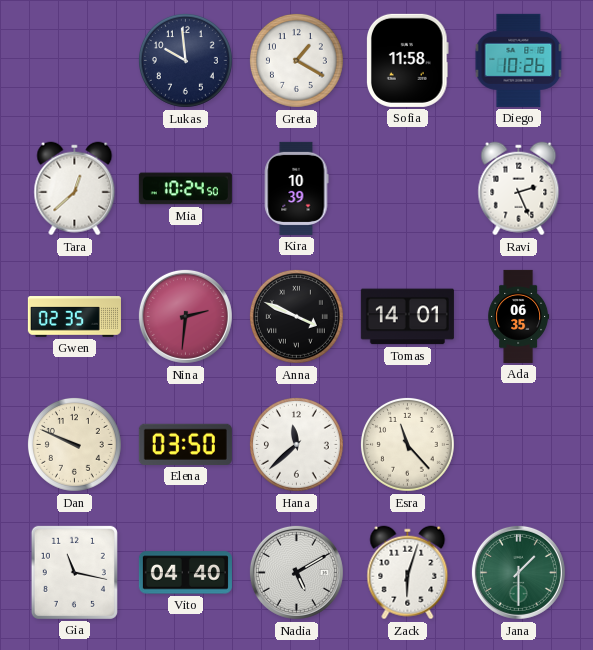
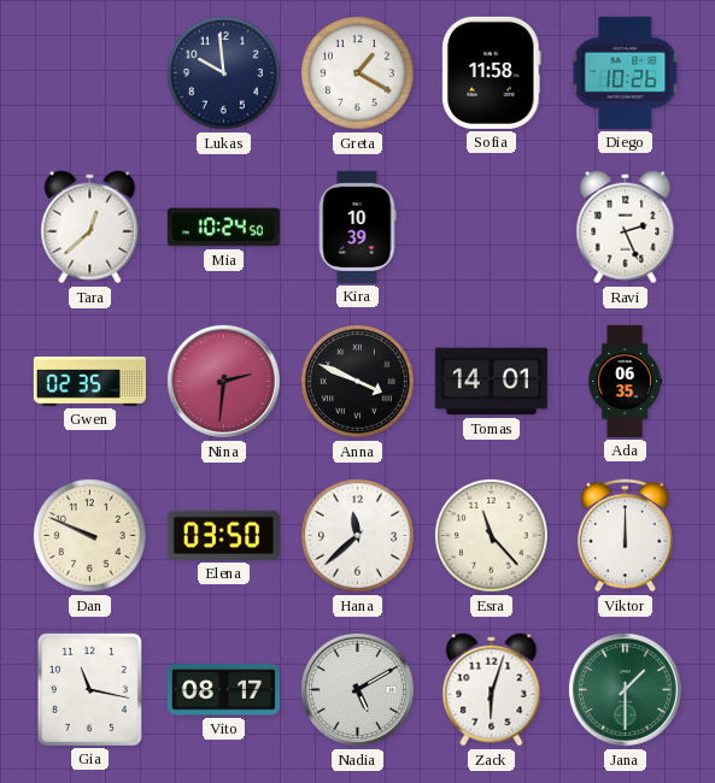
Viktor: none -> 12:00 (626, 536)
Vito: 04:40 -> 08:17 (223, 690)
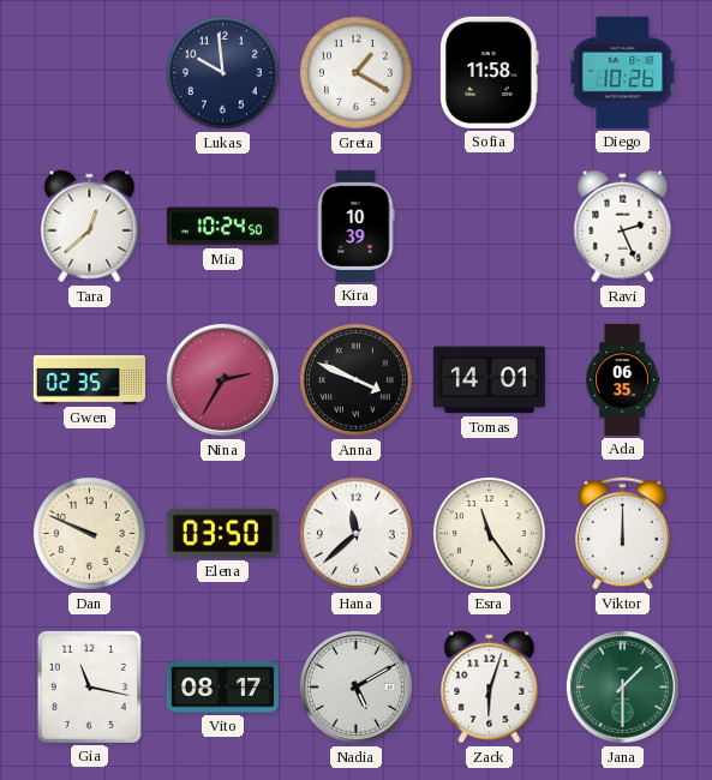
Nina: 2:31 -> 2:35 (222, 379)
Esra: 11:23 -> 11:24 (489, 533)
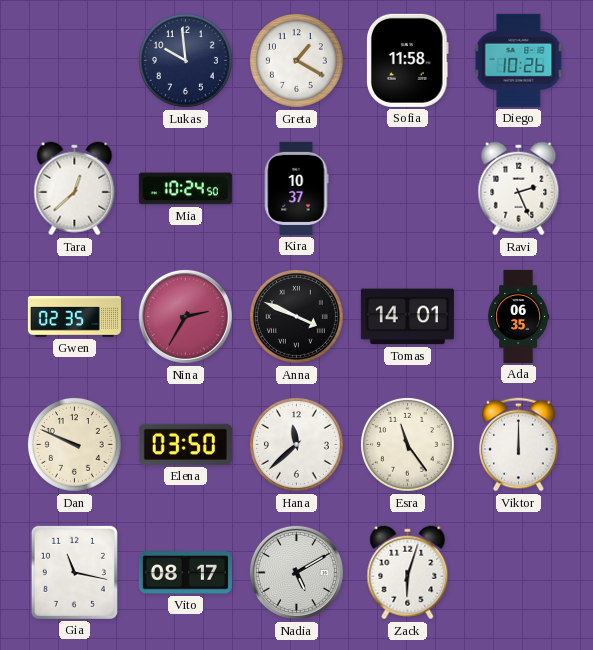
Kira: 10:39 -> 10:37 (297, 188)
Jana: 1:30 -> none (622, 686)
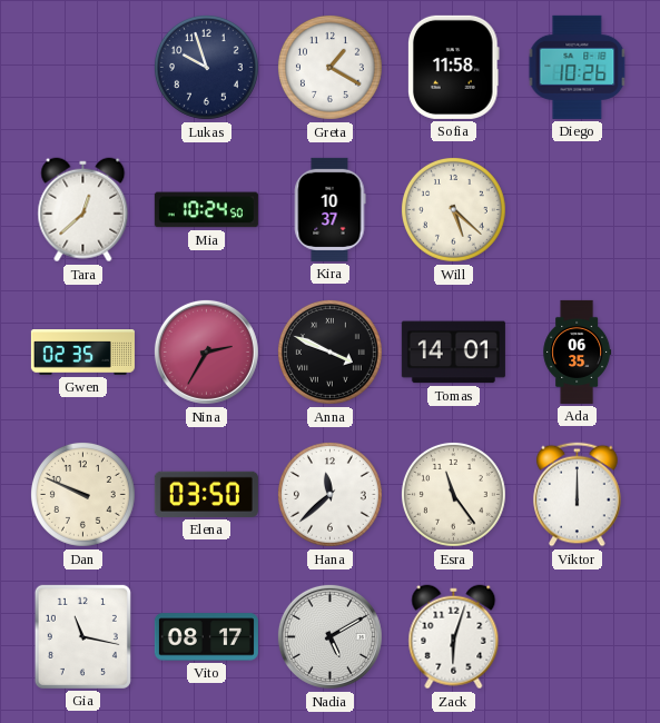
Lukas: 9:59 -> 9:57 (206, 67)
Will: none -> 5:22 (453, 209)
Ravi: 2:26 -> none (519, 189)
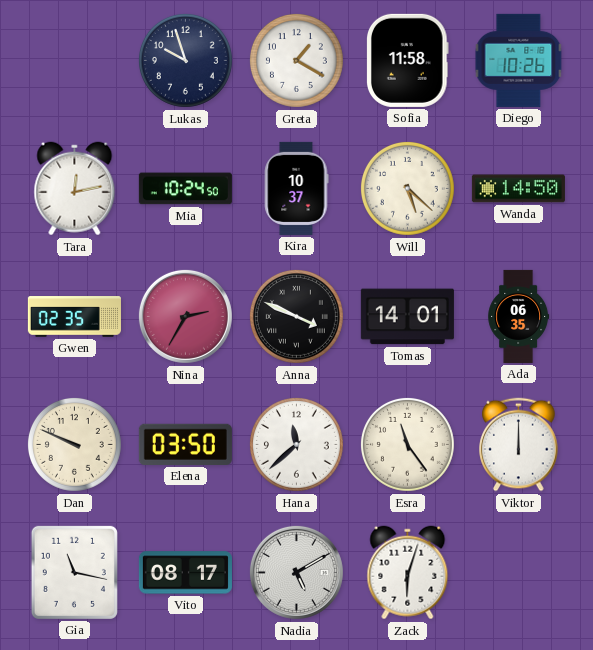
Tara: 12:38 -> 12:13 (75, 189)
Wanda: none -> 14:50 (518, 189)
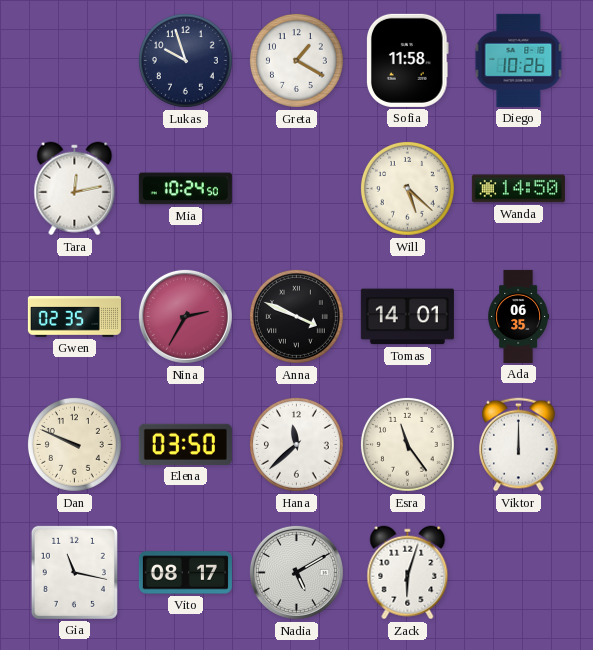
Kira: 10:37 -> none (297, 188)
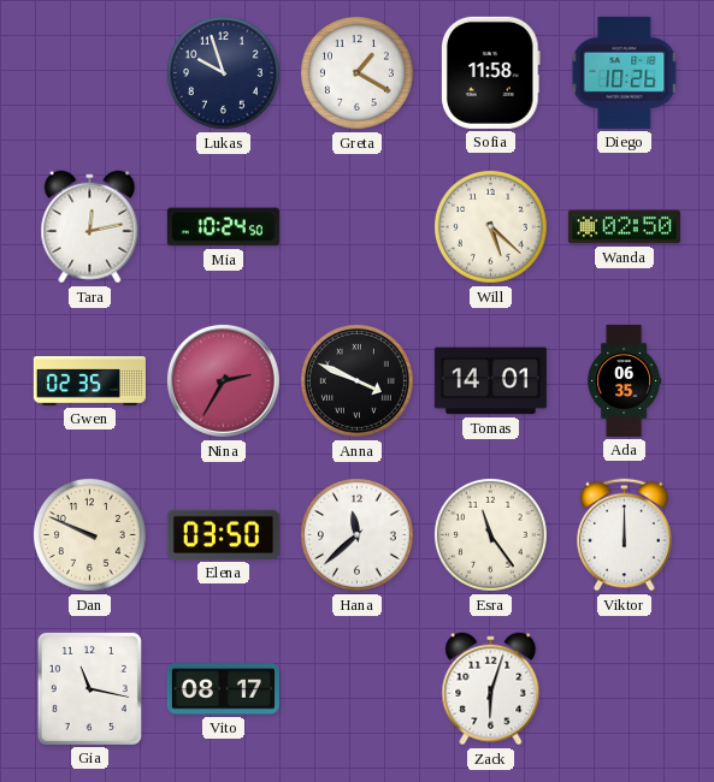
Wanda: 14:50 -> 02:50 (624, 227)
Nadia: 5:10 -> none (296, 572)
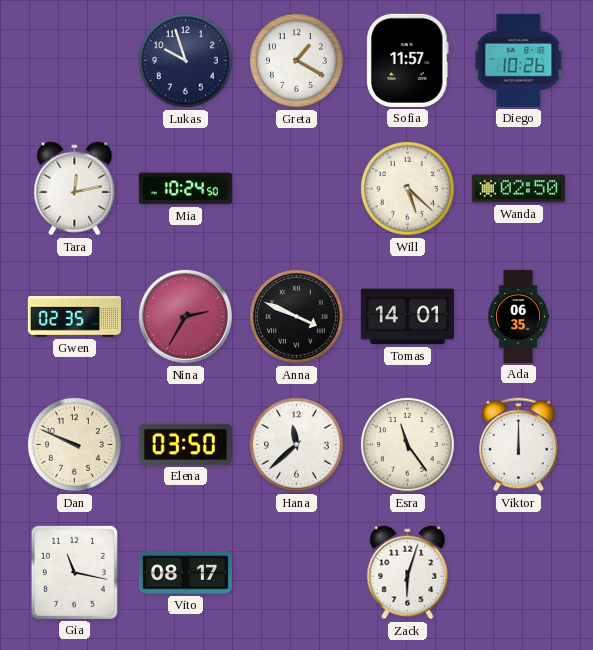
Sofia: 11:58 -> 11:57 (408, 60)
